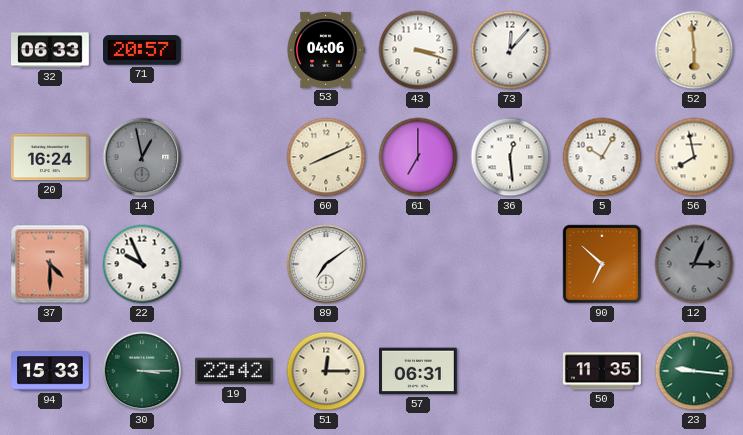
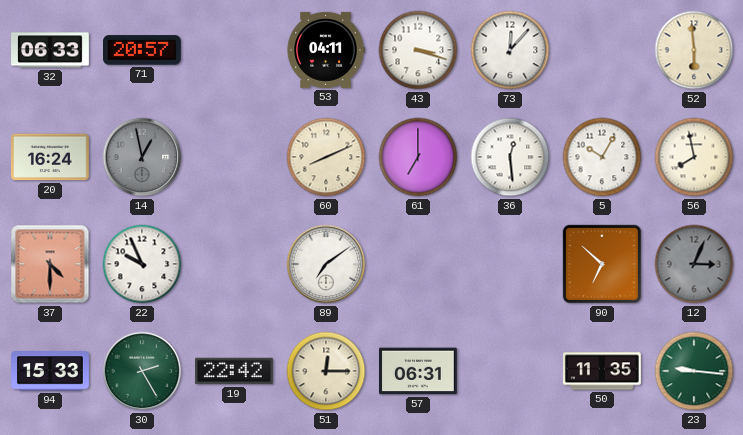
53: 04:06 -> 04:11 (326, 50)
30: 3:15 -> 2:25 (142, 371)
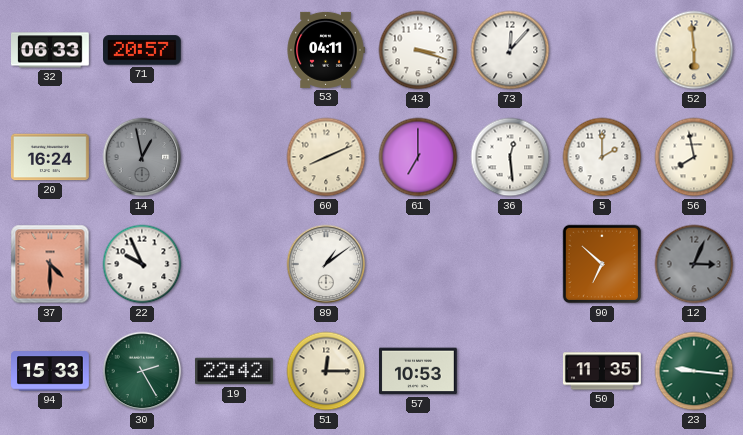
5: 10:05 -> 2:00 (602, 157)
89: 7:09 -> 1:09 (326, 264)
57: 06:31 -> 10:53 (419, 371)
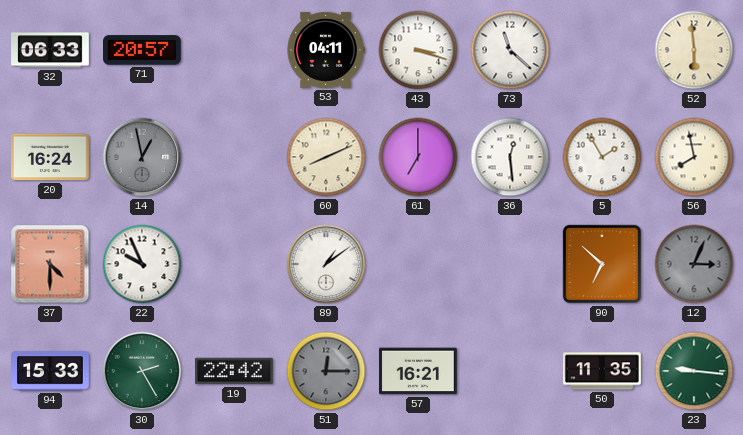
73: 12:07 -> 11:22 (510, 50)
5: 2:00 -> 1:55 (602, 157)
51 dial: cream -> grey (326, 371)
57: 10:53 -> 16:21 (419, 371)
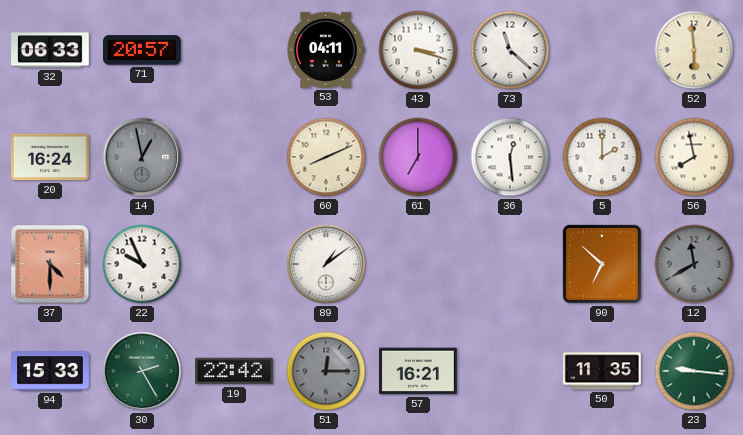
5: 1:55 -> 2:00 (602, 157)
12: 3:04 -> 11:40 (694, 264)
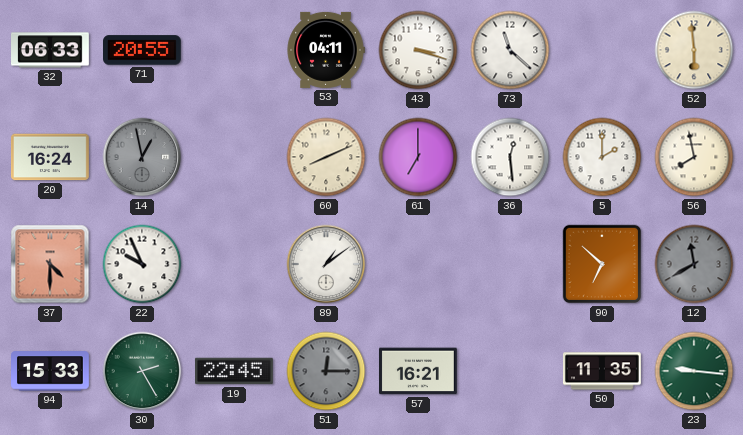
71: 20:57 -> 20:55 (143, 50)
19: 22:42 -> 22:45 (235, 371)
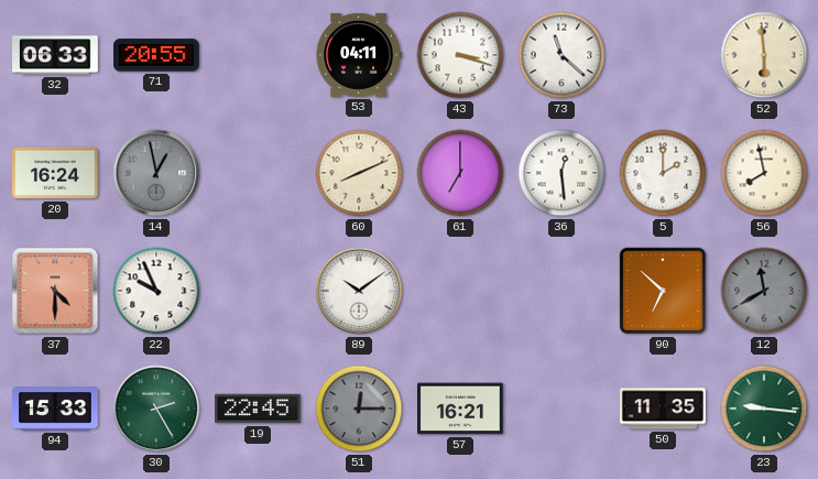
89: 1:09 -> 10:09 (359, 291)
